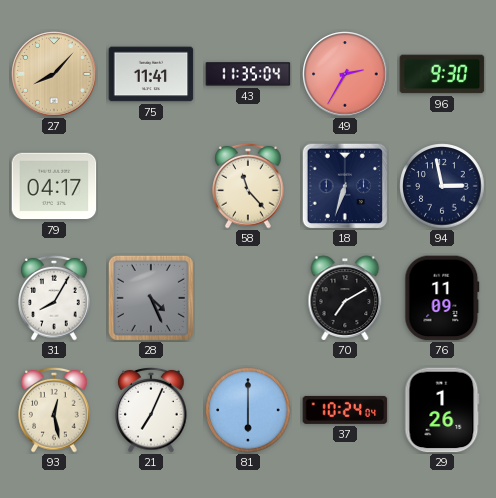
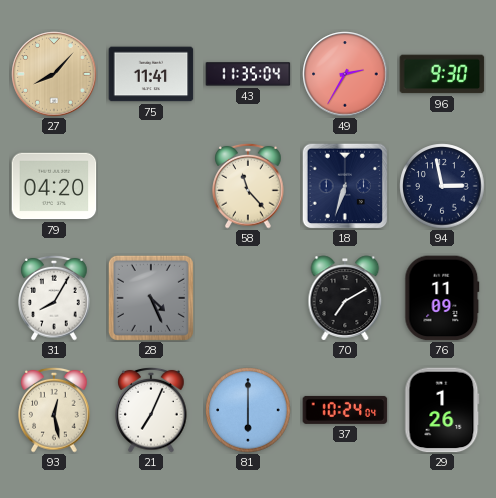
79: 04:17 -> 04:20 (54, 186)
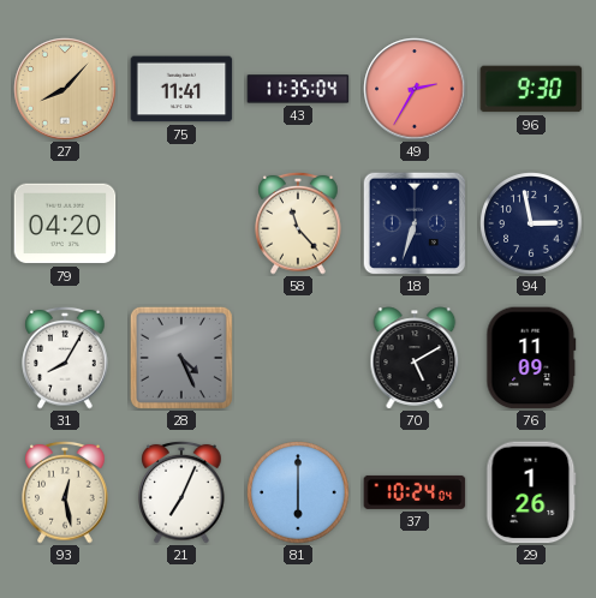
70: 7:10 -> 5:10 (415, 358)
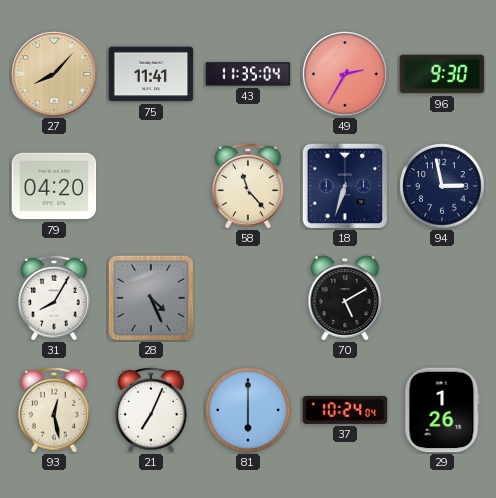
76: 11:09 -> none (531, 358)
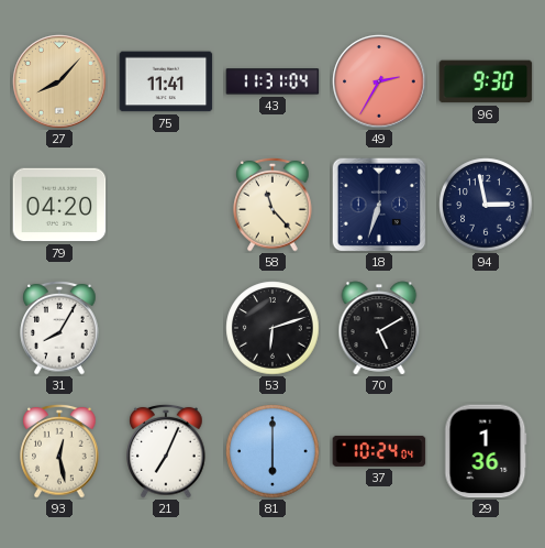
43: 11:35 -> 11:31 (272, 81)
28: 4:26 -> none (151, 298)
53: none -> 6:12 (272, 328)
29: 1:26 -> 1:36 (486, 451)
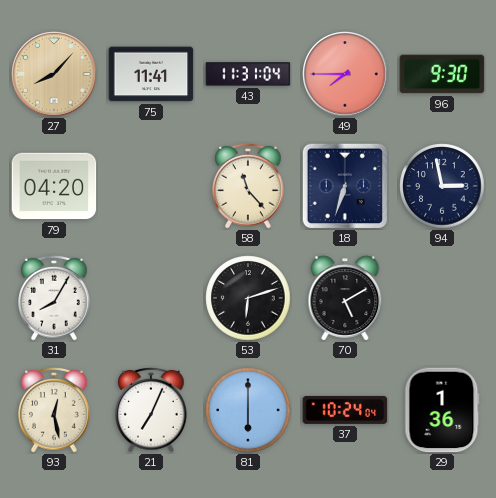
49: 2:35 -> 7:45 (345, 74)
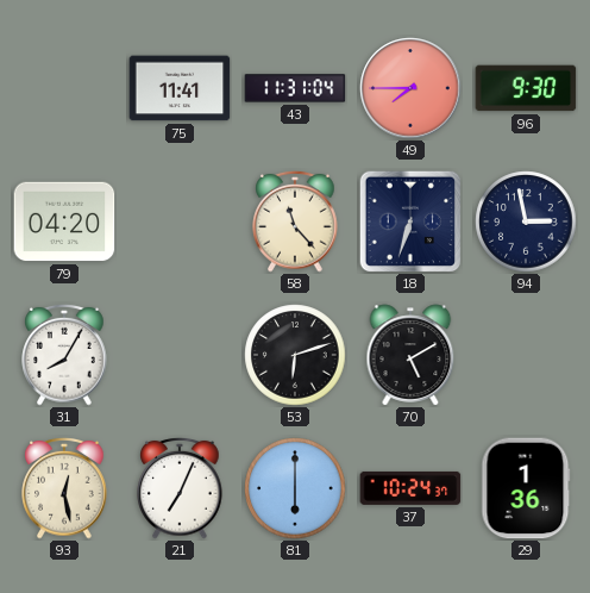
27: 8:07 -> none (54, 74)
37: 10:24:04 -> 10:24:37 (410, 488)
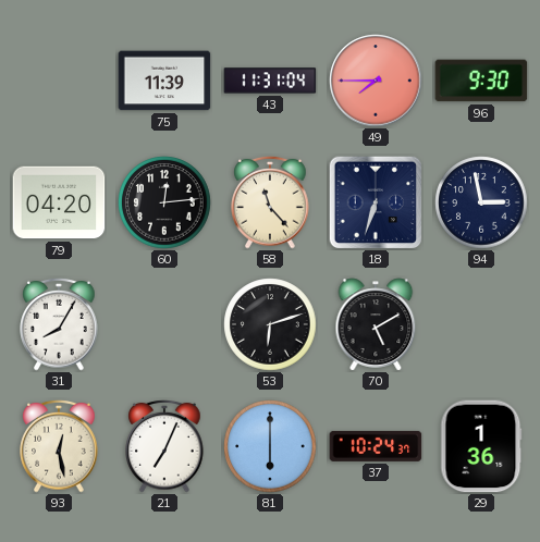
75: 11:41 -> 11:39 (164, 81)
60: none -> 12:14 (164, 202)
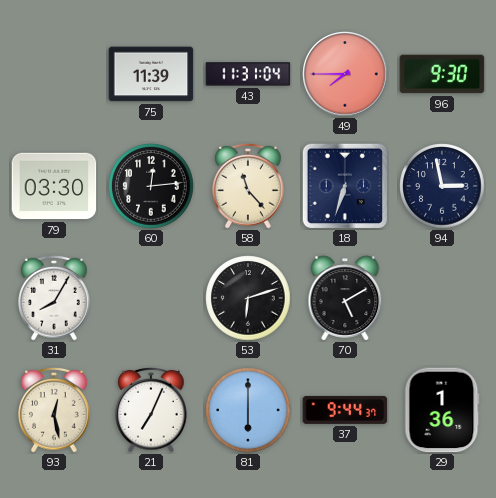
79: 04:20 -> 03:30 (54, 186)
37: 10:24 -> 9:44 (345, 410)
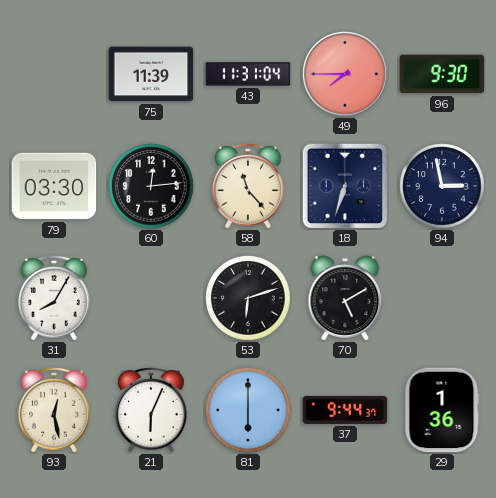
21: 7:04 -> 6:04 (151, 410)
